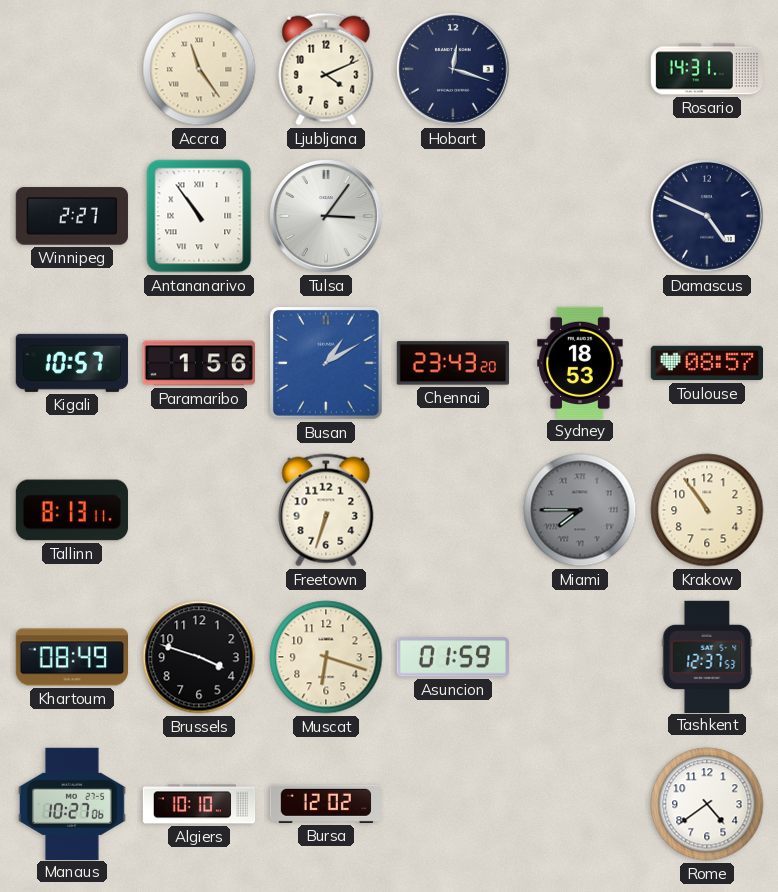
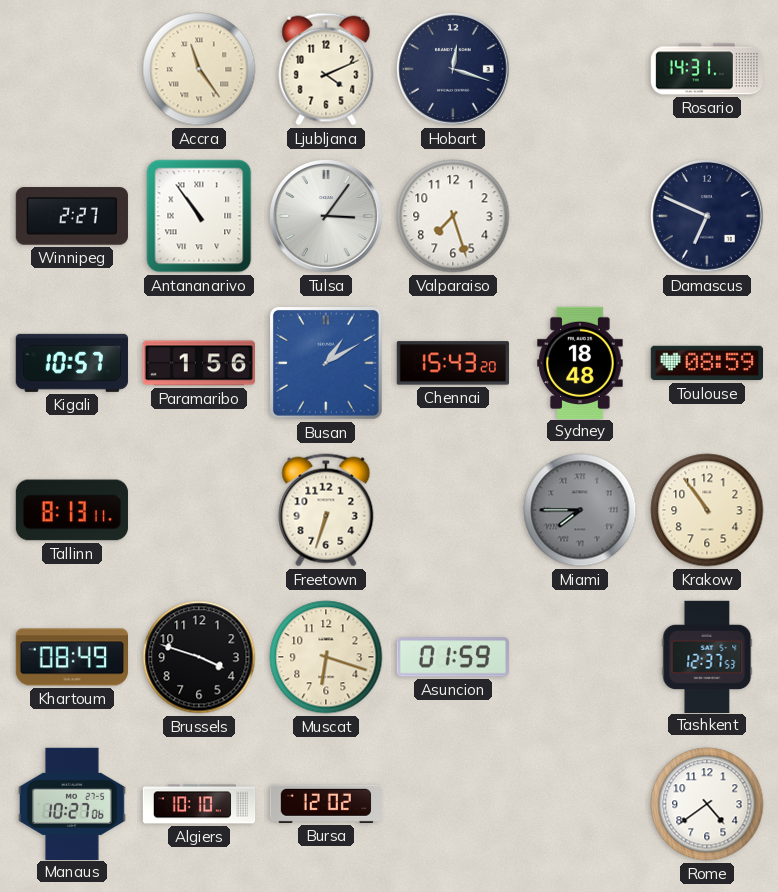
Valparaiso: none -> 7:27 (453, 216)
Damascus: 4:49 -> 6:49 (708, 217)
Chennai: 23:43 -> 15:43 (453, 363)
Sydney: 18:53 -> 18:48 (580, 362)
Toulouse: 08:57 -> 08:59 (706, 363)
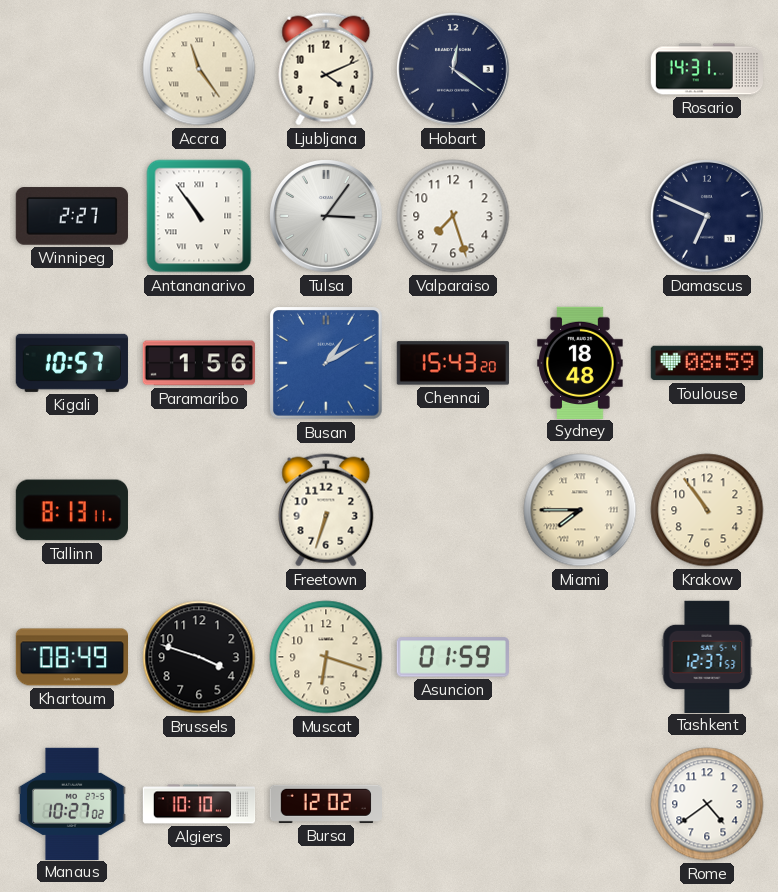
Hobart: 12:18 -> 12:21 (454, 70)
Miami dial: grey -> cream (580, 510)
Manaus: 10:27:06 -> 10:27:02 (73, 803)
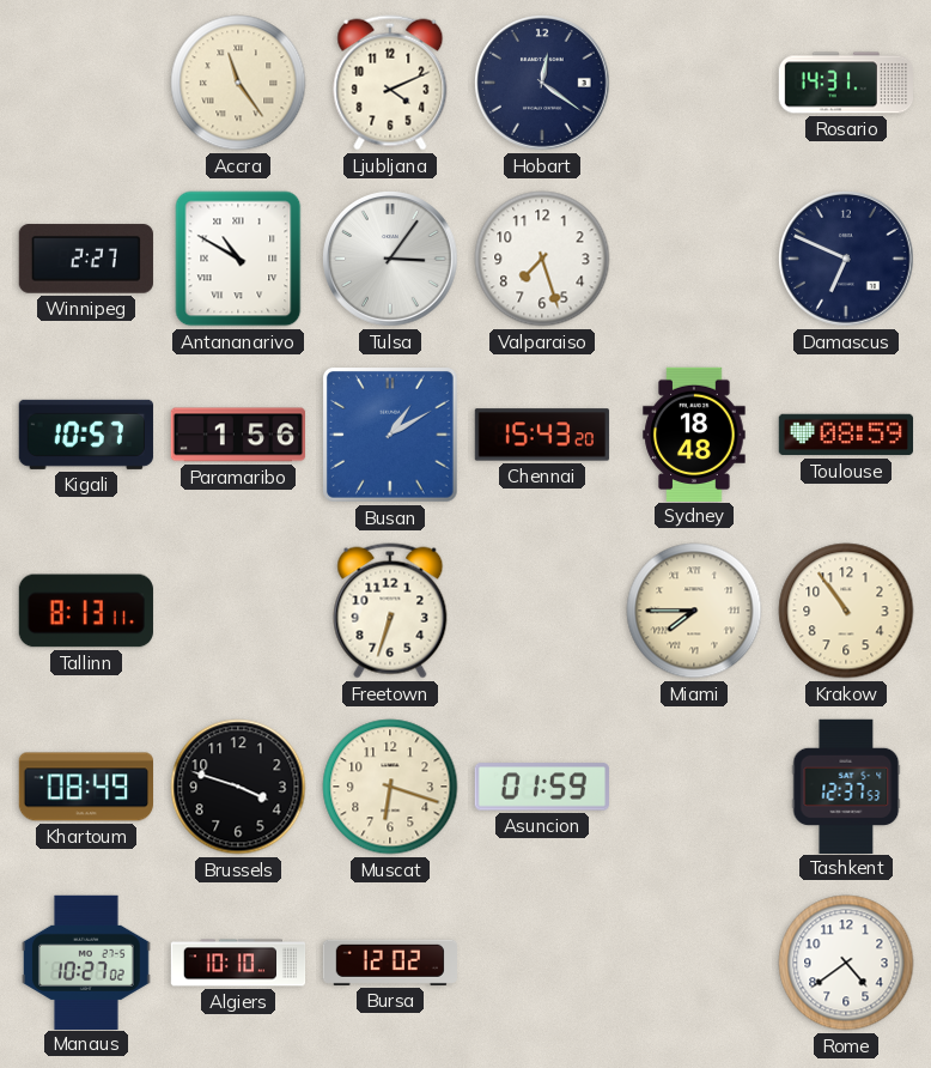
Antananarivo: 10:54 -> 10:50 (238, 259)
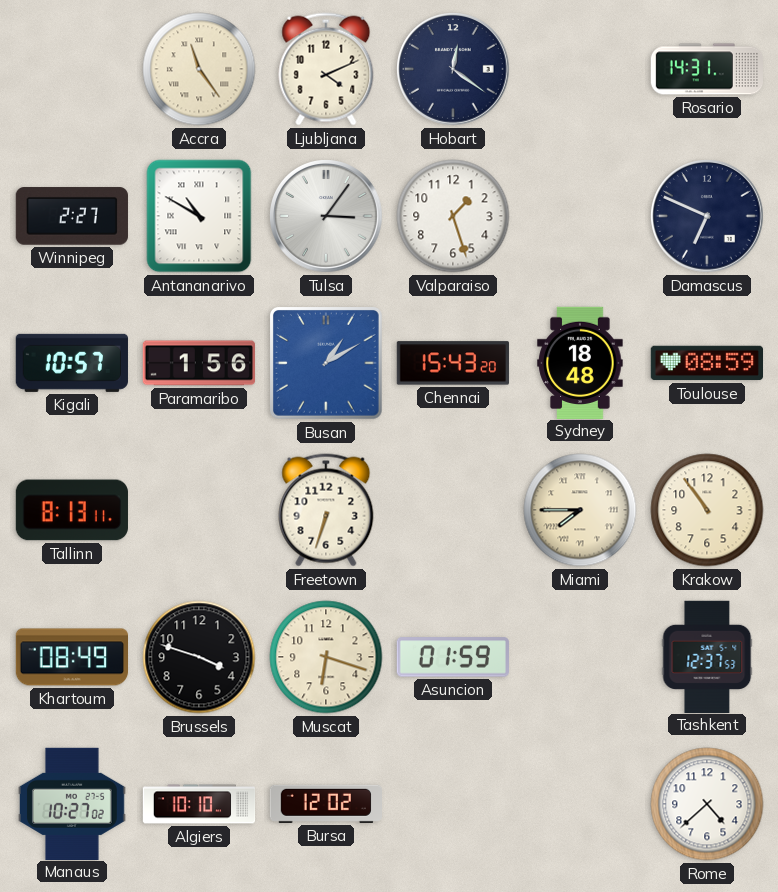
Valparaiso: 7:27 -> 1:27 (453, 216)
Rome: 4:39 -> 4:38 (707, 804)
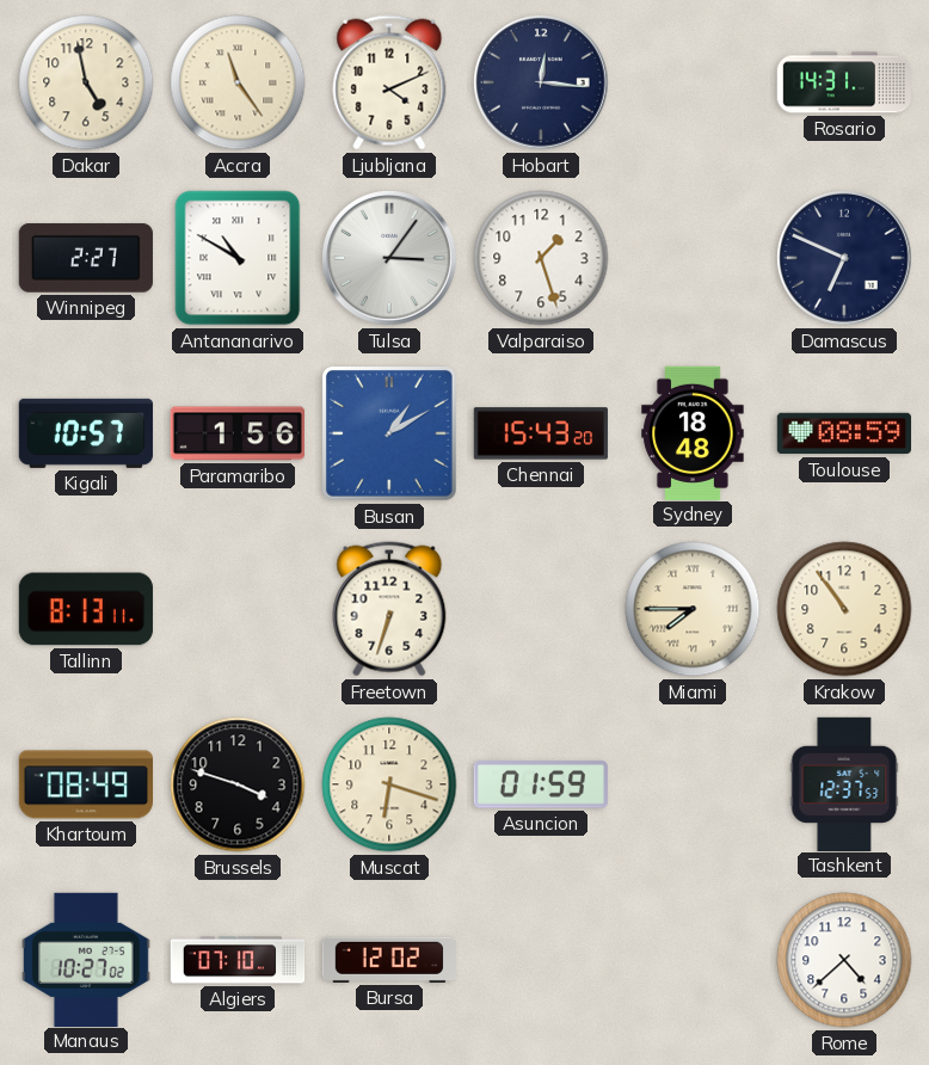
Dakar: none -> 4:58 (86, 82)
Hobart: 12:21 -> 12:16 (542, 84)
Algiers: 10:10 -> 07:10 (238, 960)
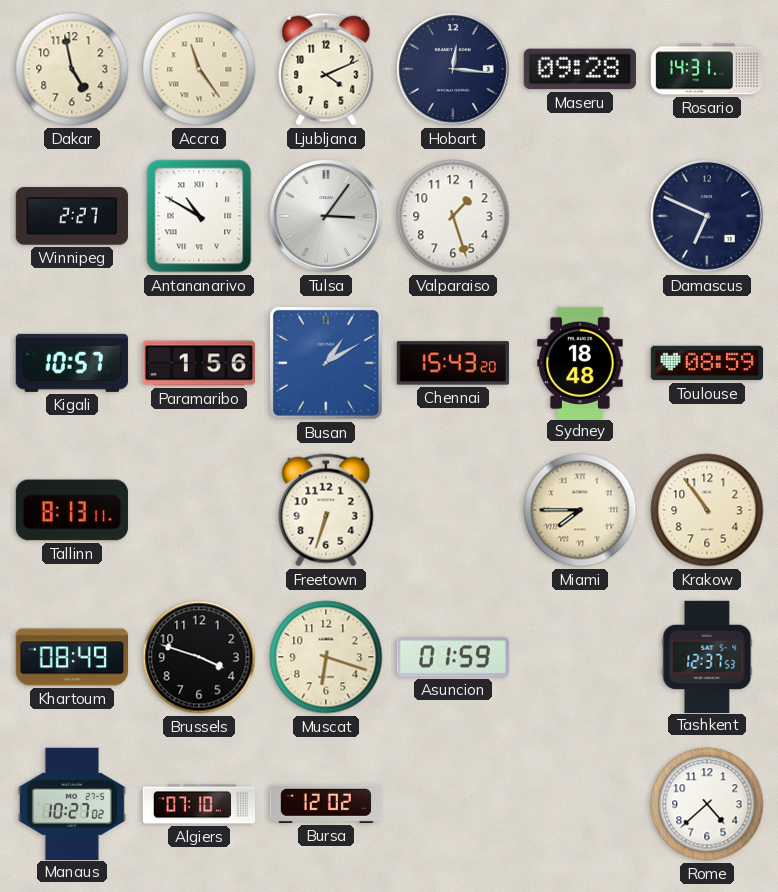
Maseru: none -> 09:28 (580, 69)
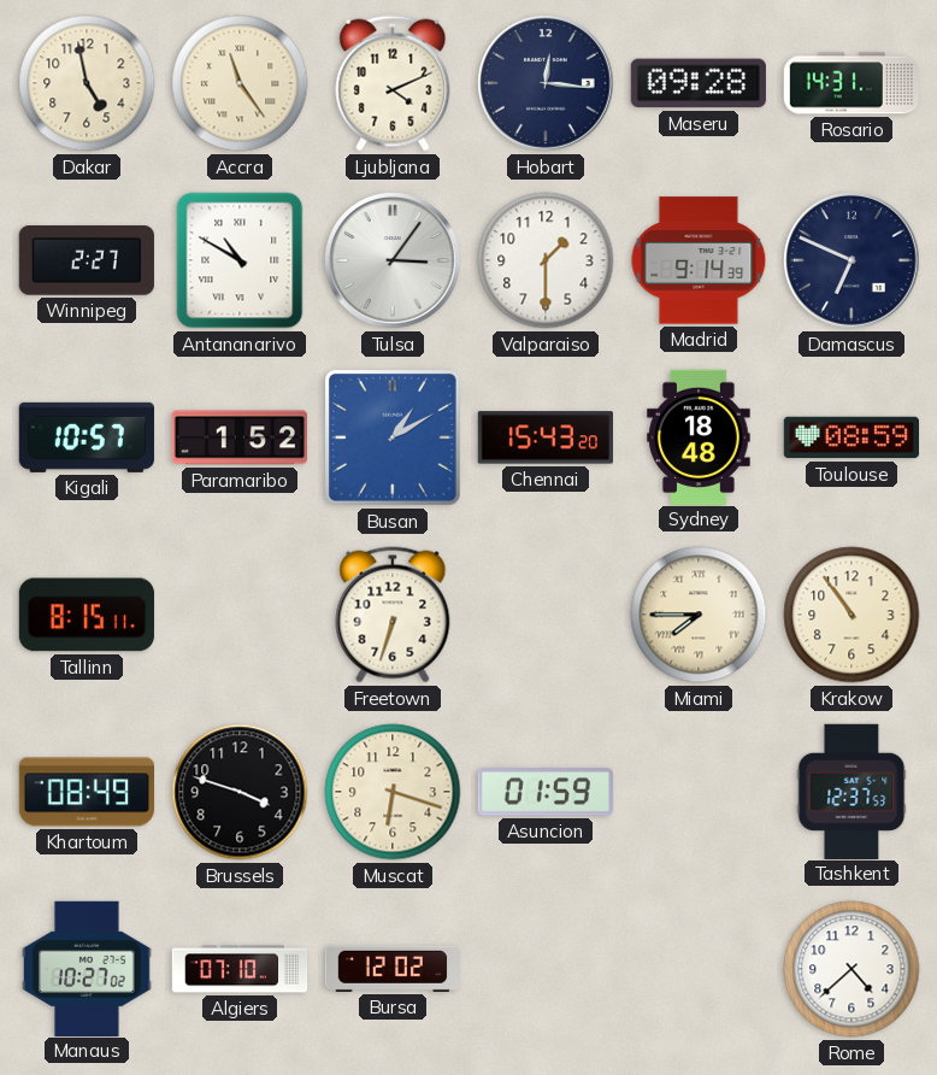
Valparaiso: 1:27 -> 1:30 (546, 260)
Madrid: none -> 9:14 (699, 260)
Paramaribo: 1:56 -> 1:52 (238, 437)
Tallinn: 8:13 -> 8:15 (87, 615)
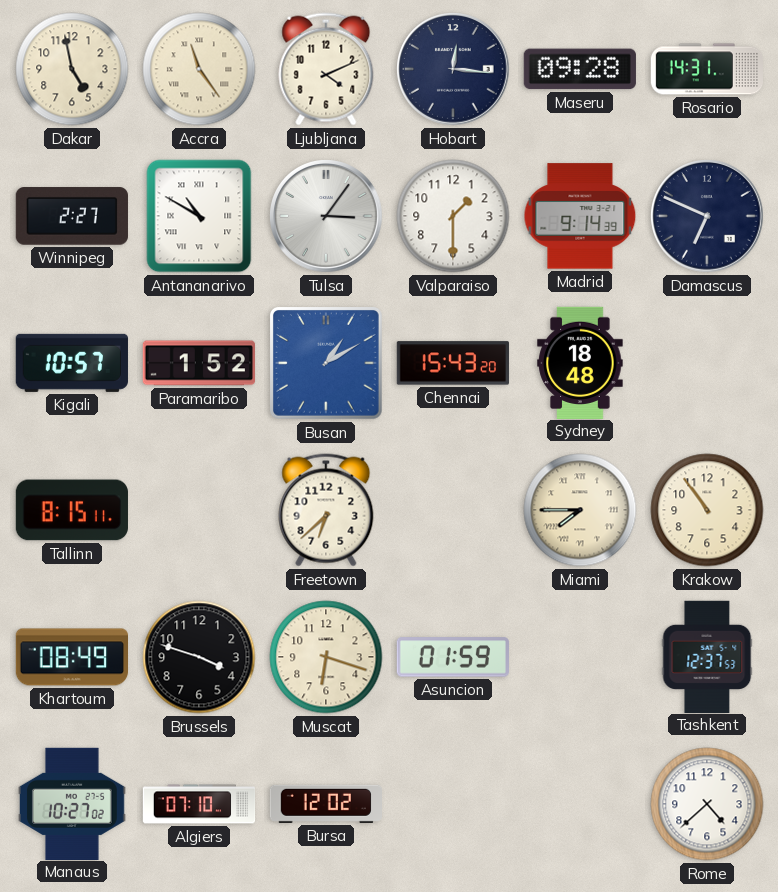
Toulouse: 08:59 -> none (850, 437)
Freetown: 6:33 -> 6:38 (326, 510)
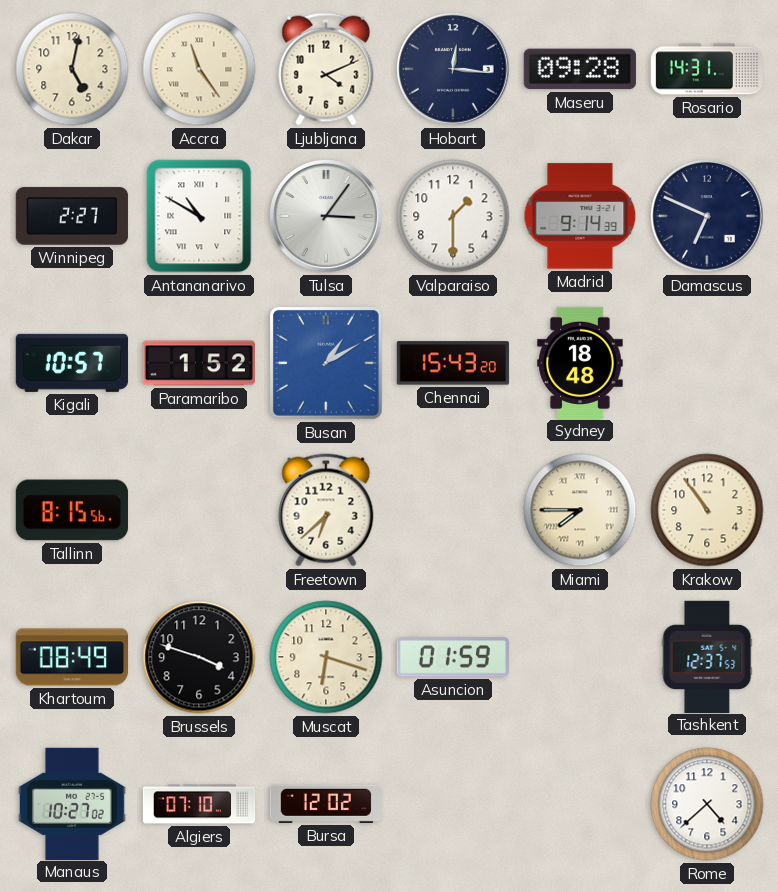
Dakar: 4:58 -> 5:02 (72, 69)
Tallinn: 8:15:11 -> 8:15:56 (72, 510)
